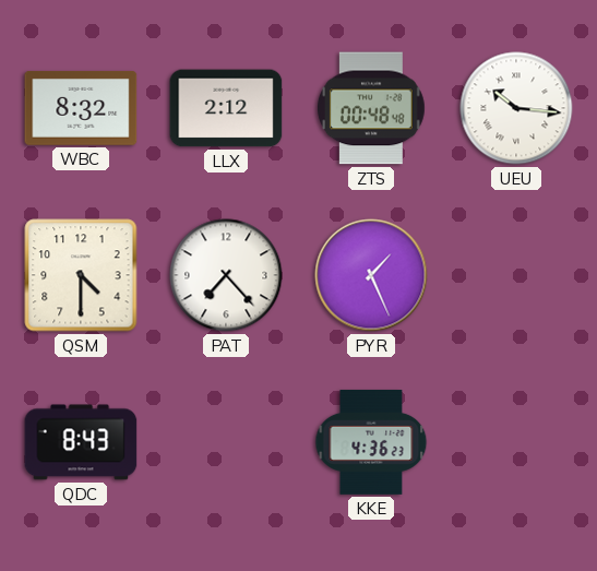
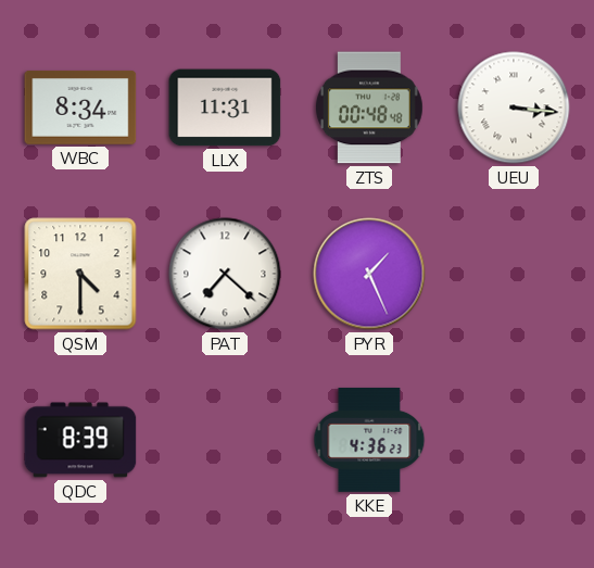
WBC: 8:32 -> 8:34 (80, 108)
LLX: 2:12 -> 11:31 (225, 108)
UEU: 10:16 -> 3:16 (514, 108)
PAT: 7:23 -> 7:22 (225, 274)
QDC: 8:43 -> 8:39 (80, 440)
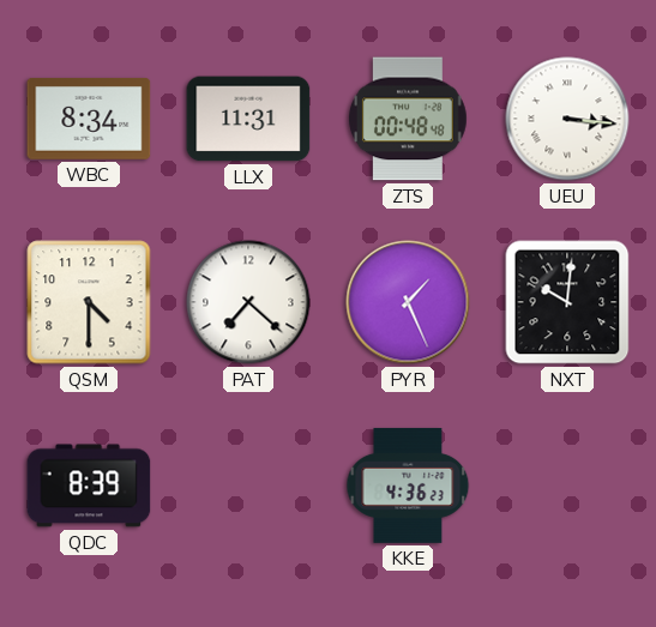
NXT: none -> 10:01 (567, 302)
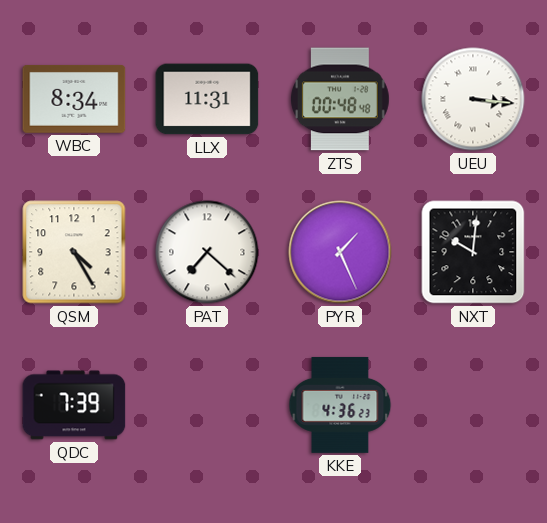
QSM: 4:30 -> 4:25 (74, 252)
QDC: 8:39 -> 7:39 (74, 405)
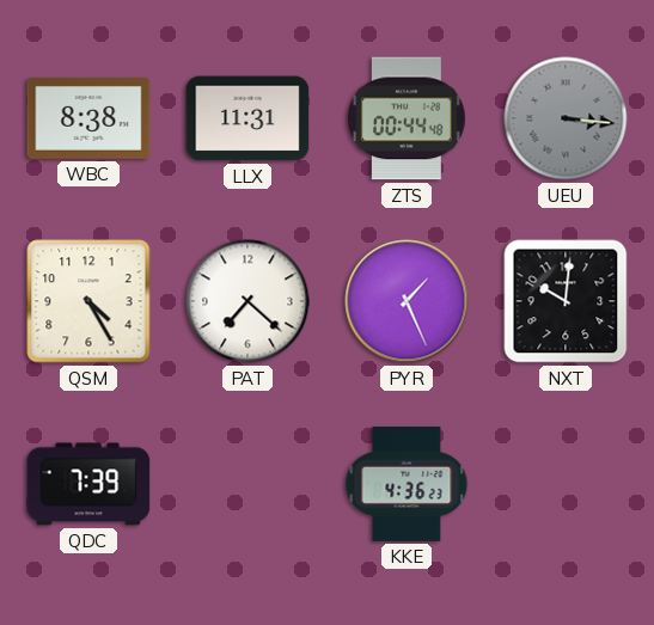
WBC: 8:34 -> 8:38 (88, 118)
ZTS: 00:48 -> 00:44 (407, 118)
UEU dial: white -> grey (566, 118)
